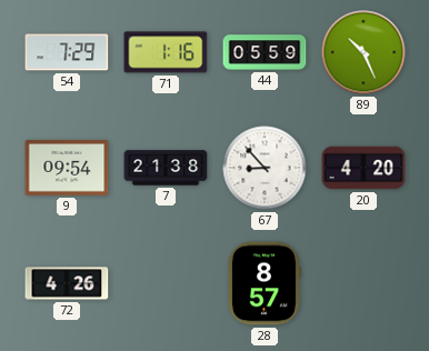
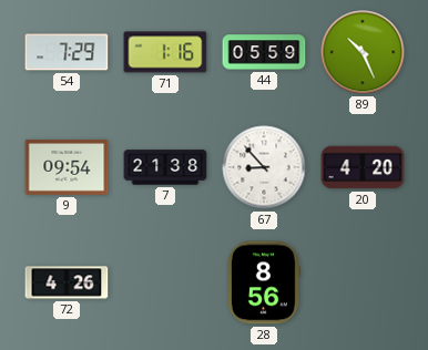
28: 8:57 -> 8:56 (263, 282)
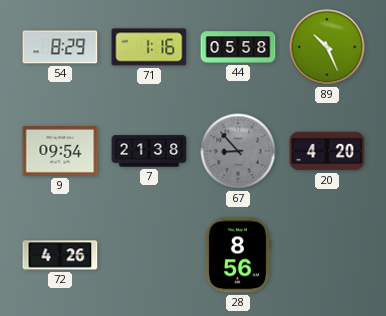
54: 7:29 -> 8:29 (60, 47)
44: 05:59 -> 05:58 (238, 47)
67 dial: white -> grey (238, 151)
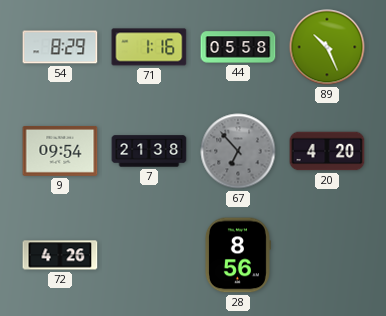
67: 8:53 -> 6:53 (238, 151)
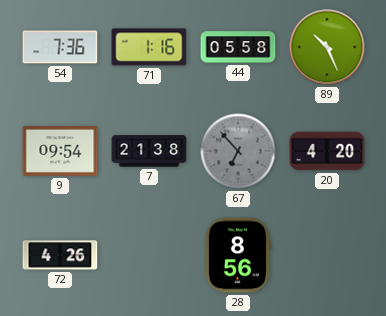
54: 8:29 -> 7:36 (60, 47)
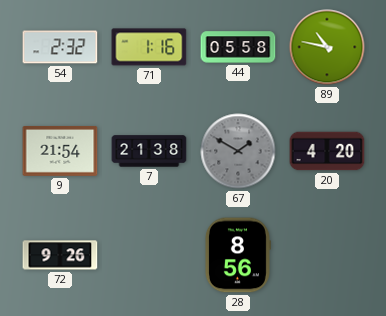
54: 7:36 -> 2:32 (60, 47)
89: 10:26 -> 10:47 (327, 47)
9: 09:54 -> 21:54 (60, 151)
67: 6:53 -> 1:50 (238, 151)
72: 4:26 -> 9:26 (60, 255)
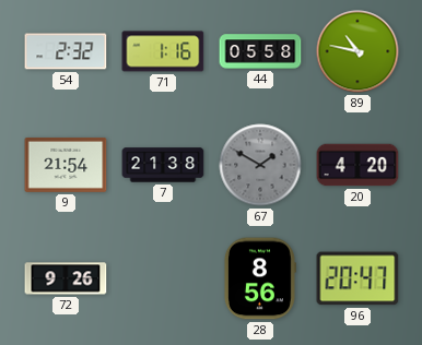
96: none -> 20:47 (357, 278)
